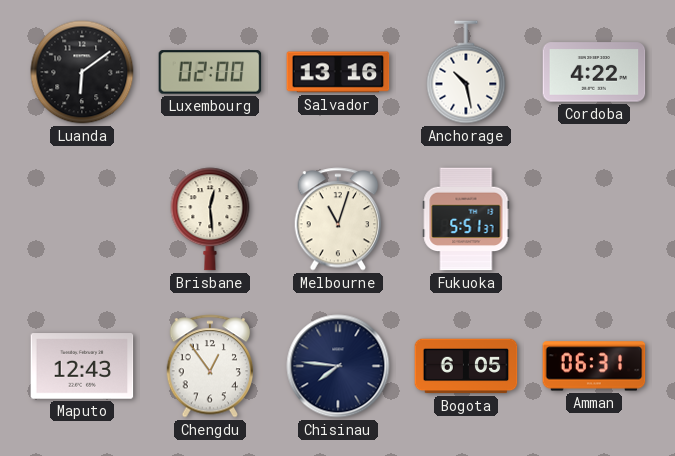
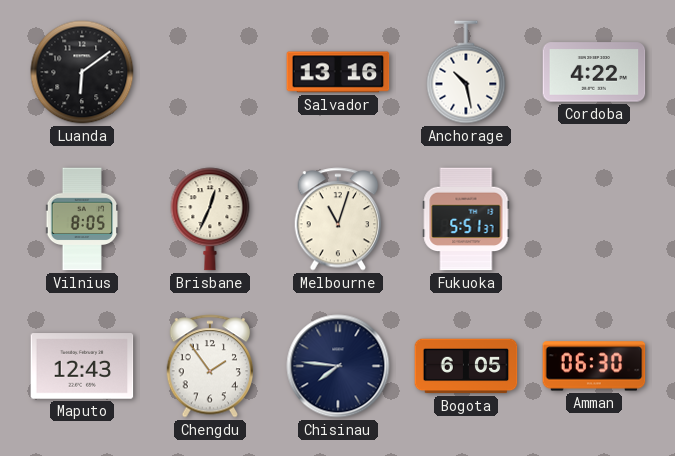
Luxembourg: 02:00 -> none (210, 72)
Vilnius: none -> 8:05 (82, 219)
Brisbane: 12:29 -> 12:34 (210, 219)
Chengdu: 12:54 -> 1:54 (210, 366)
Amman: 06:31 -> 06:30 (594, 366)
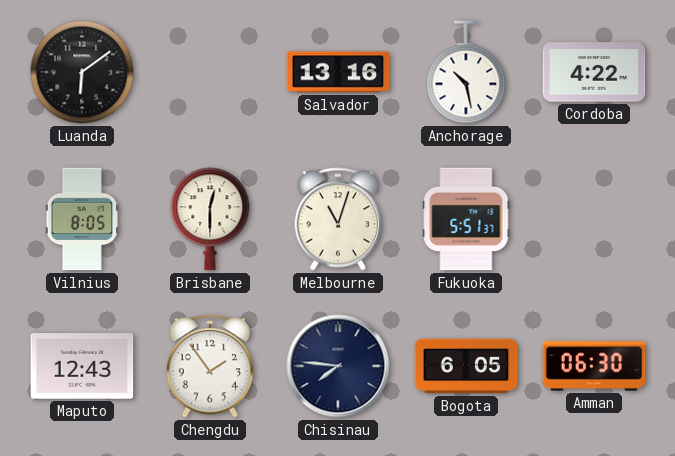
Brisbane: 12:34 -> 12:30 (210, 219)
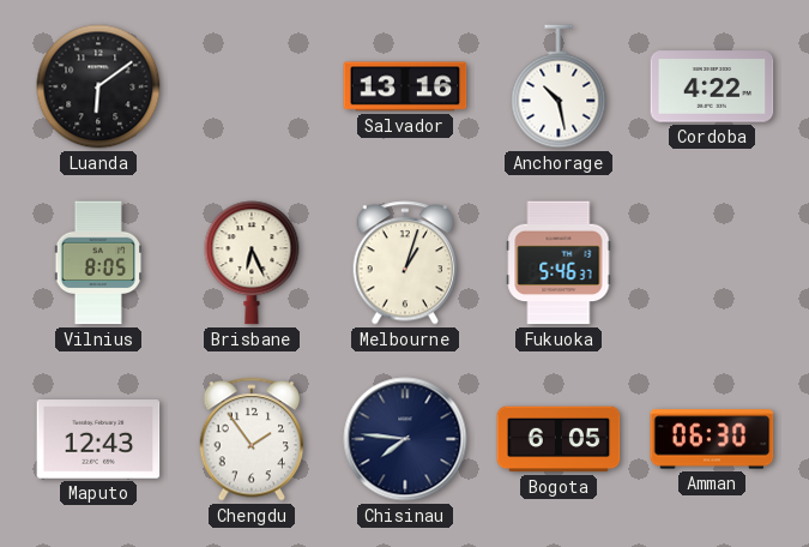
Brisbane: 12:30 -> 6:26 (252, 263)
Melbourne: 11:03 -> 1:03 (405, 263)
Fukuoka: 5:51 -> 5:46 (559, 263)
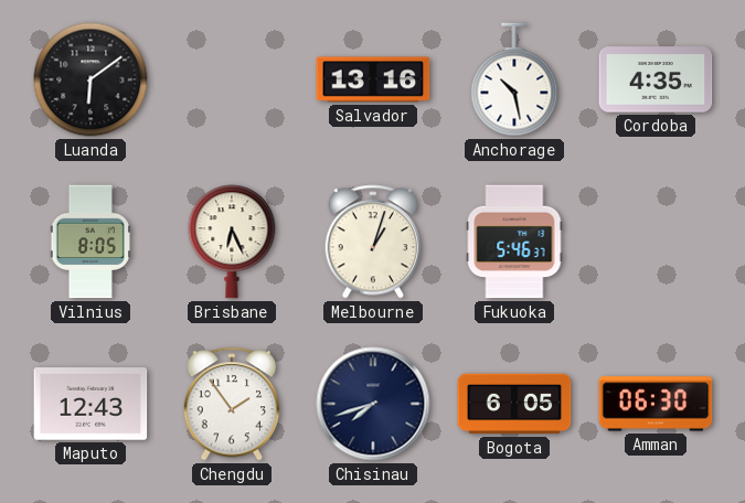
Cordoba: 4:22 -> 4:35 (656, 79)
Chisinau: 7:46 -> 7:42 (373, 404)
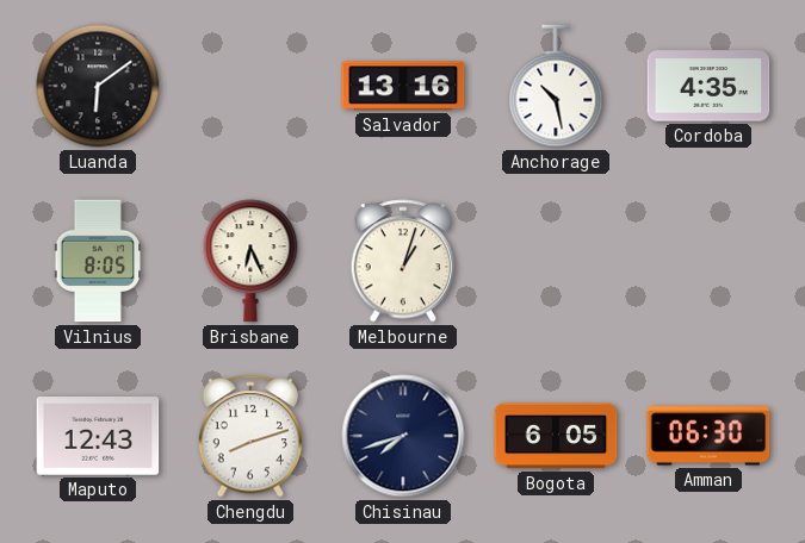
Fukuoka: 5:46 -> none (514, 242)
Chengdu: 1:54 -> 8:12 (250, 436)
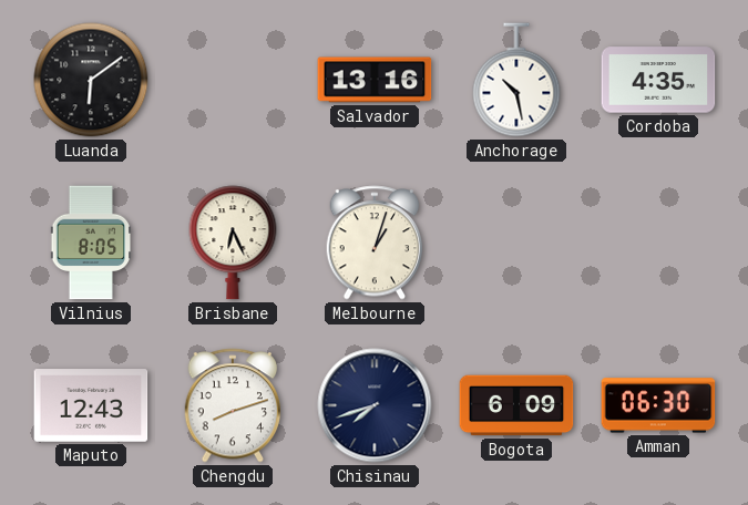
Bogota: 6:05 -> 6:09 (516, 405)
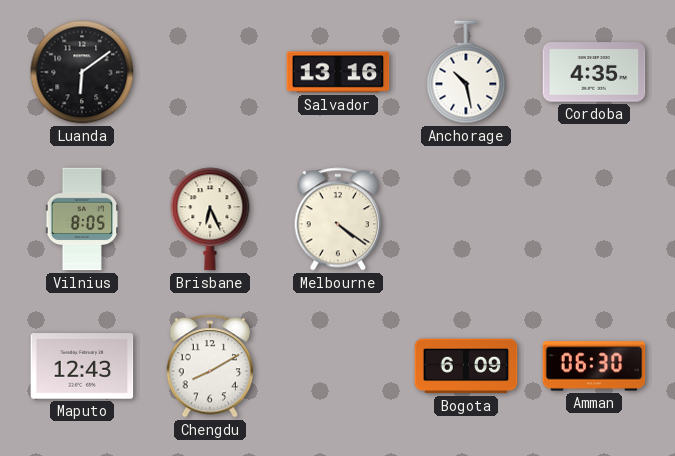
Melbourne: 1:03 -> 4:21 (338, 219)
Chengdu: 8:12 -> 8:10 (210, 366)
Chisinau: 7:42 -> none (375, 405)
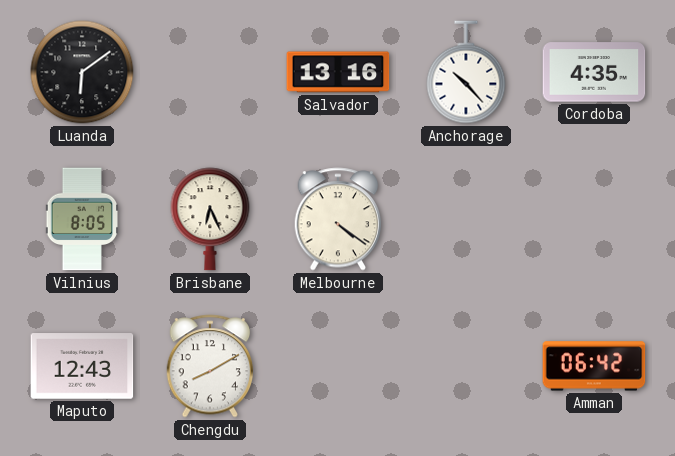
Anchorage: 10:28 -> 10:23 (466, 72)
Bogota: 6:09 -> none (466, 366)
Amman: 06:30 -> 06:42 (594, 366)
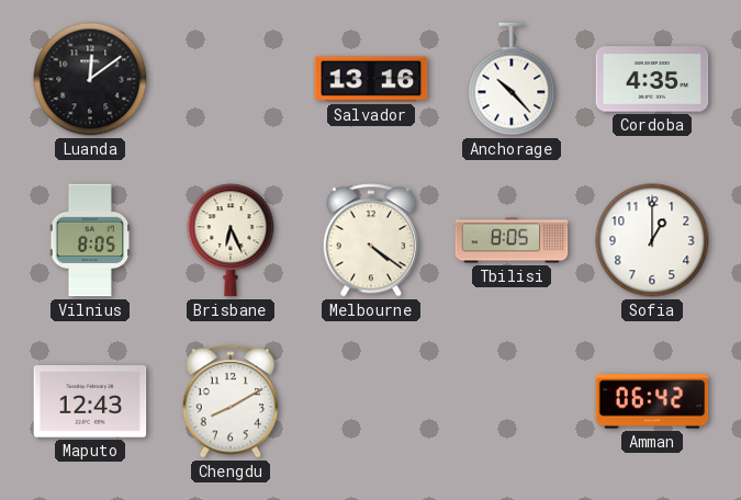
Luanda: 6:09 -> 12:09 (90, 79)
Tbilisi: none -> 8:05 (512, 240)
Sofia: none -> 1:00 (652, 240)
